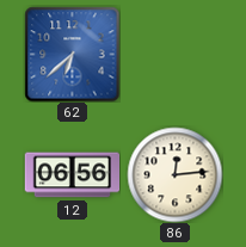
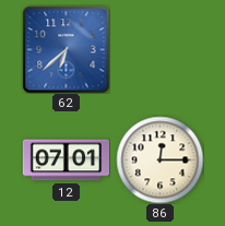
12: 06:56 -> 07:01 (66, 160)
86: 12:14 -> 12:15 (159, 159)
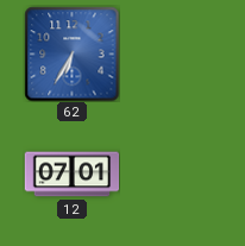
62: 6:38 -> 6:35 (71, 53)
86: 12:15 -> none (159, 159)
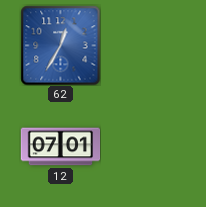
62: 6:35 -> 12:35 (60, 45)
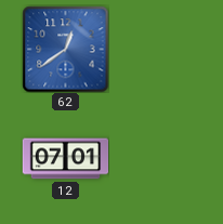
62: 12:35 -> 12:39 (65, 49)
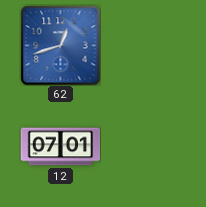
62: 12:39 -> 12:42 (60, 45)
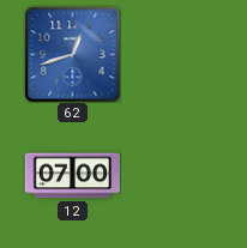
12: 07:01 -> 07:00 (72, 176)
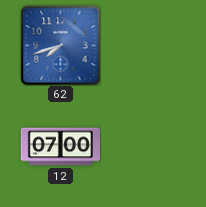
62: 12:42 -> 7:42 (60, 45)
